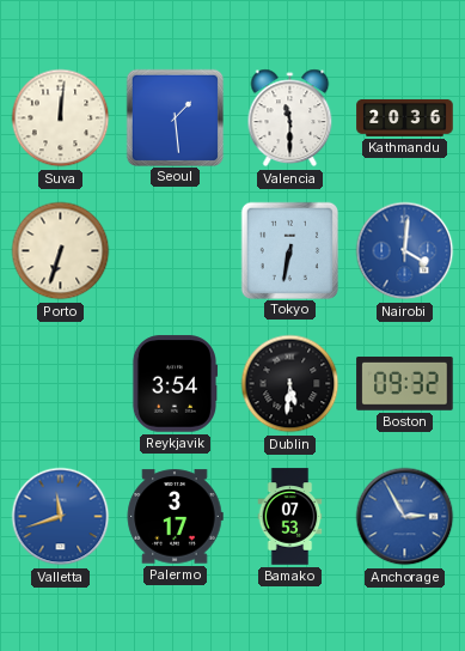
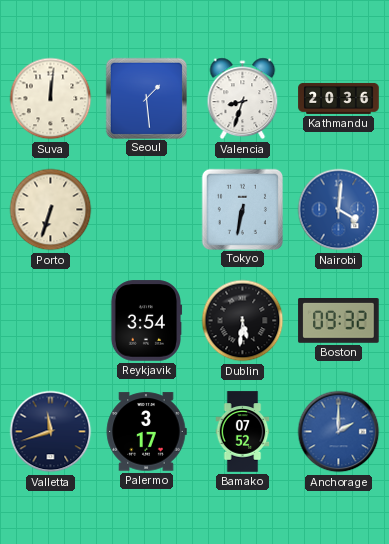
Valencia: 11:30 -> 8:33 (243, 99)
Valletta dial: blue -> navy (51, 432)
Bamako: 07:53 -> 07:52 (243, 432)
Anchorage: 2:55 -> 2:00 (339, 432)
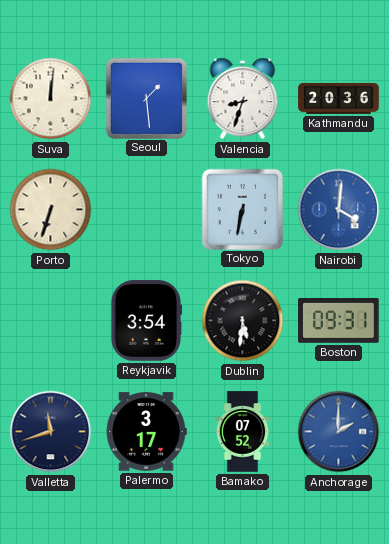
Boston: 09:32 -> 09:31 (339, 321)
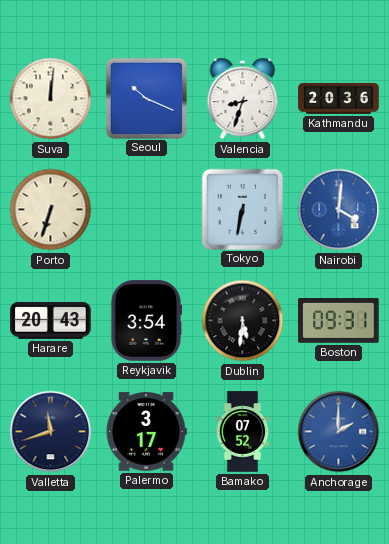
Seoul: 1:29 -> 10:19 (146, 98)
Harare: none -> 20:43 (51, 320)
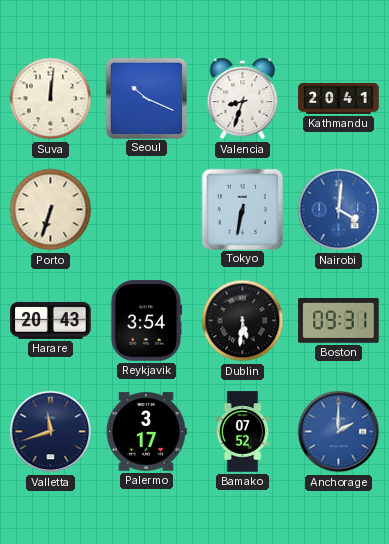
Kathmandu: 20:36 -> 20:41 (339, 98)
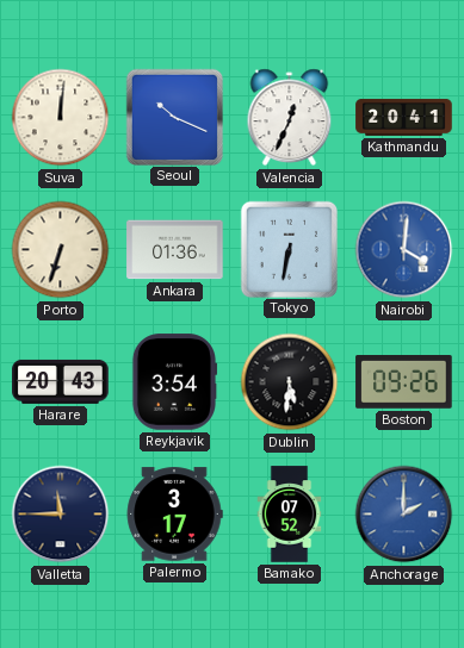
Valencia: 8:33 -> 12:34 (290, 118)
Ankara: none -> 01:36 (175, 250)
Boston: 09:31 -> 09:26 (404, 382)
Valletta: 11:42 -> 11:45 (61, 515)
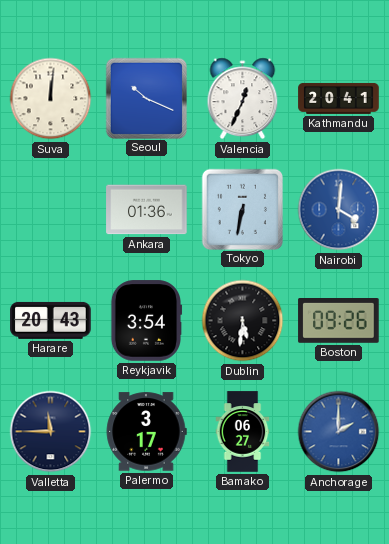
Porto: 6:33 -> none (61, 250)
Bamako: 07:52 -> 06:27 (243, 432)
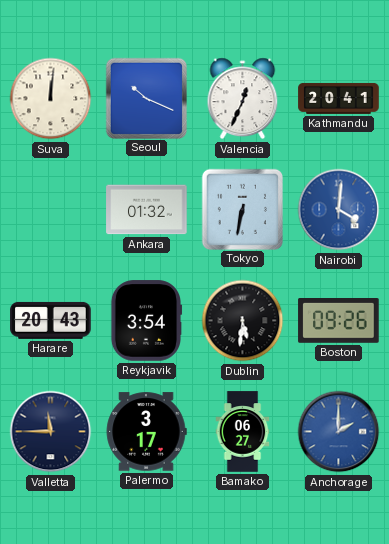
Ankara: 01:36 -> 01:32 (147, 210)
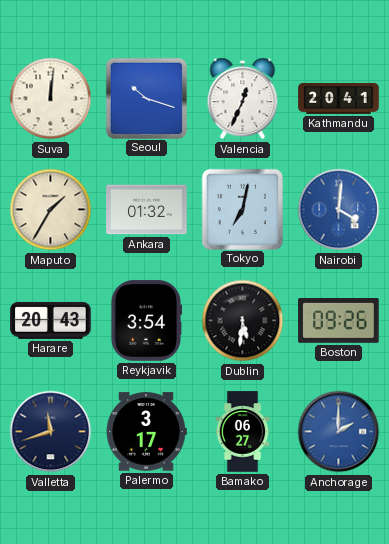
Seoul: 10:19 -> 10:18 (146, 98)
Maputo: none -> 1:35 (51, 210)
Tokyo: 6:32 -> 7:02 (242, 209)
Valletta: 11:45 -> 11:42 (51, 432)
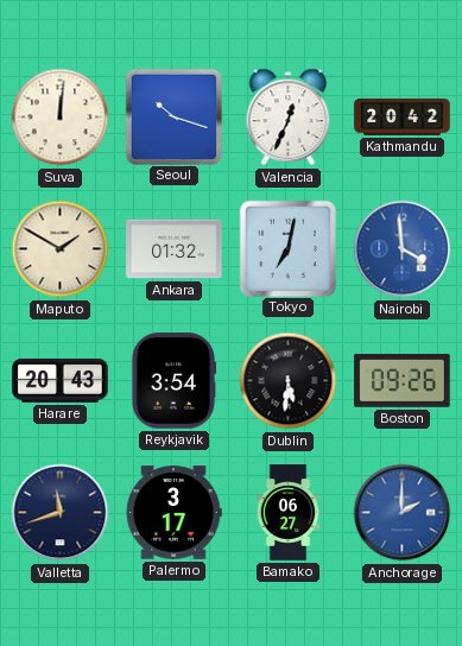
Kathmandu: 20:41 -> 20:42 (403, 116)
Maputo: 1:35 -> 1:50 (61, 249)
Nairobi: 4:01 -> 3:59 (403, 249)
